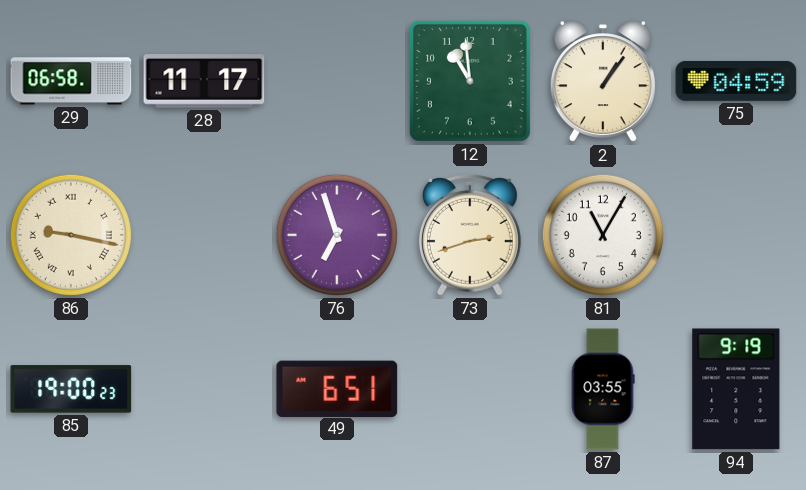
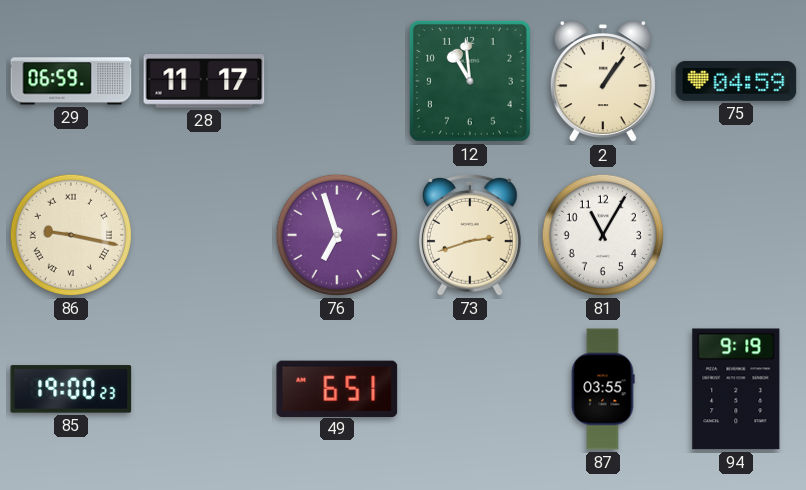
29: 06:58 -> 06:59 (71, 81)
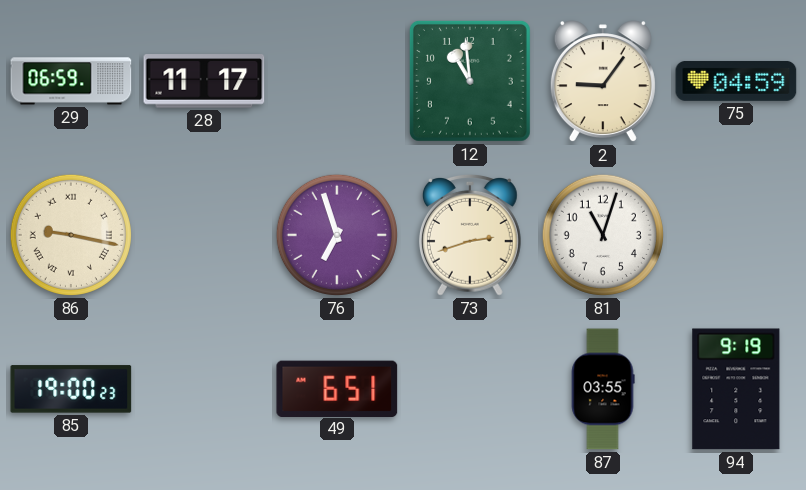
2: 1:06 -> 9:06 (603, 82)
81: 11:05 -> 11:03 (603, 235)
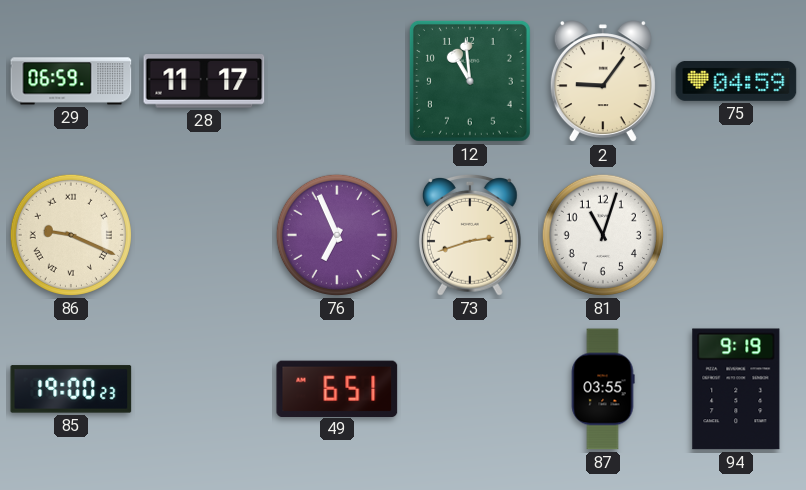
86: 9:17 -> 9:19 (71, 235)
76: 6:57 -> 6:56 (337, 235)
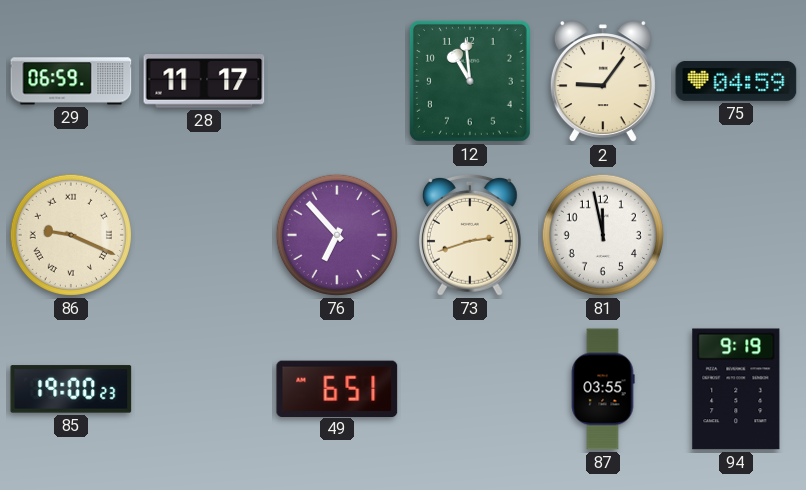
76: 6:56 -> 6:53 (337, 235)
81: 11:03 -> 11:58 (603, 235)
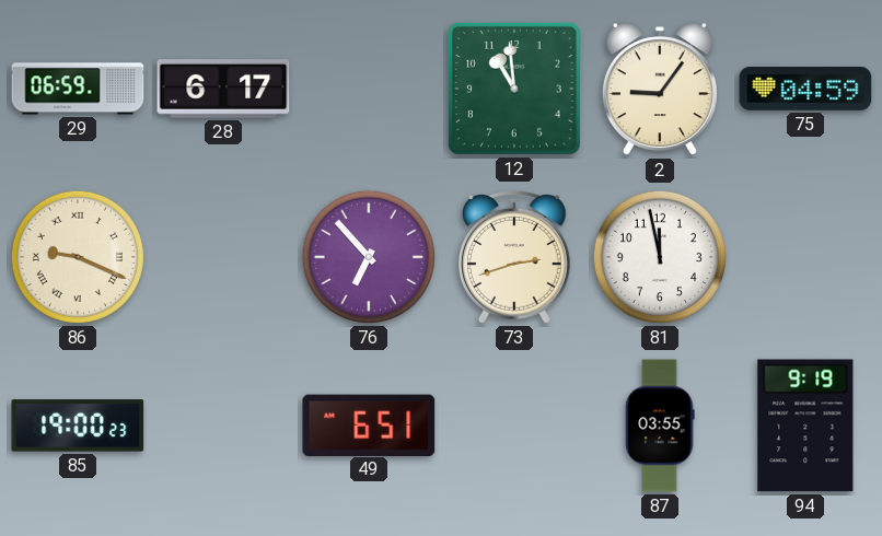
28: 11:17 -> 6:17 (223, 89)
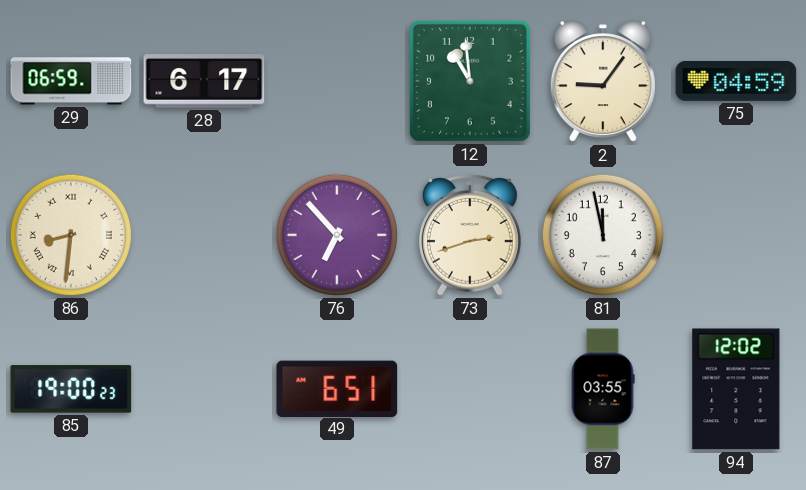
86: 9:19 -> 8:31 (71, 235)
94: 9:19 -> 12:02 (736, 389)
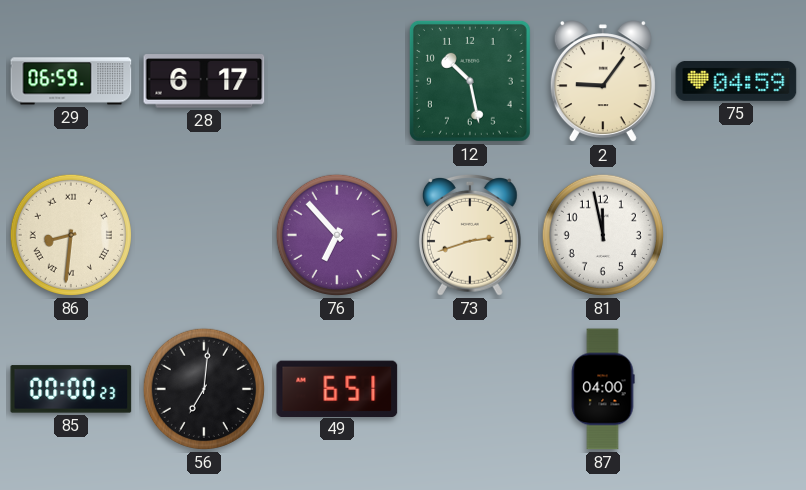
12: 10:59 -> 10:28 (470, 81)
85: 19:00 -> 00:00 (71, 389)
56: none -> 7:01 (204, 389)
87: 03:55 -> 04:00 (603, 389)
94: 12:02 -> none (736, 389)
